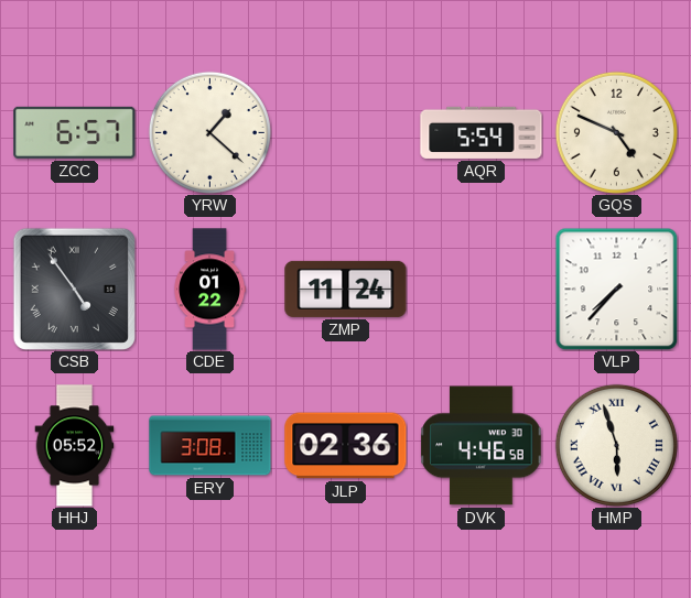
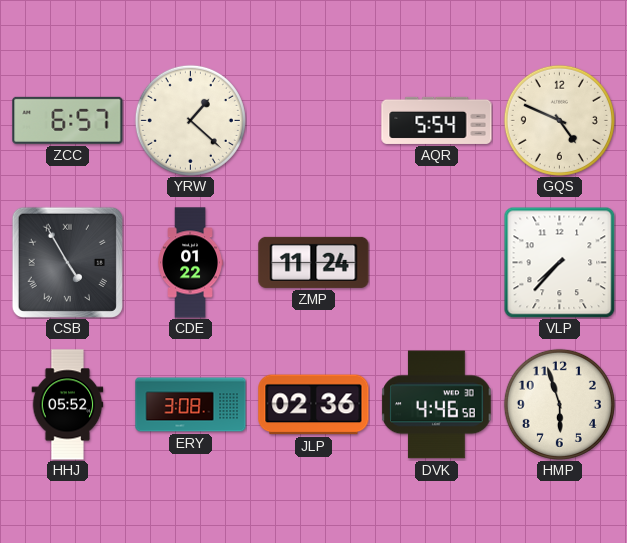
CSB: 4:54 -> 4:55 (67, 262)
HMP numerals: Roman -> Arabic (559, 404)
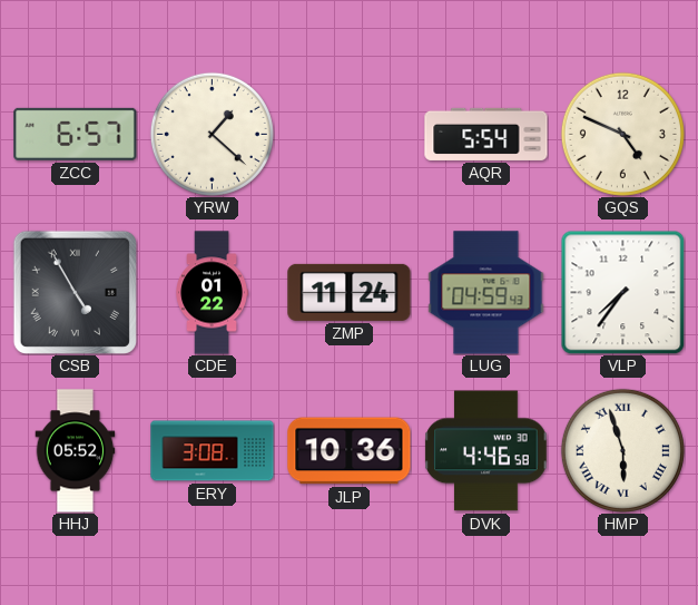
LUG: none -> 04:59 (486, 293)
VLP: 7:37 -> 7:36 (622, 292)
JLP: 02:36 -> 10:36 (350, 451)
HMP numerals: Arabic -> Roman (622, 450)
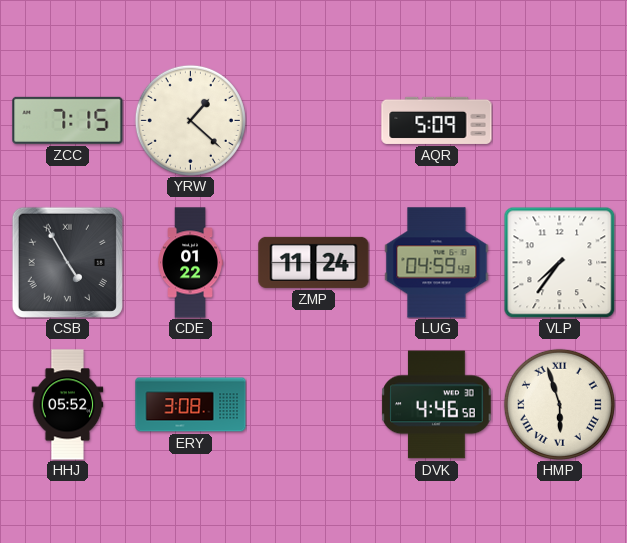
ZCC: 6:57 -> 7:15 (68, 120)
AQR: 5:54 -> 5:09 (437, 120)
GQS: 4:49 -> none (622, 134)
JLP: 10:36 -> none (350, 451)
